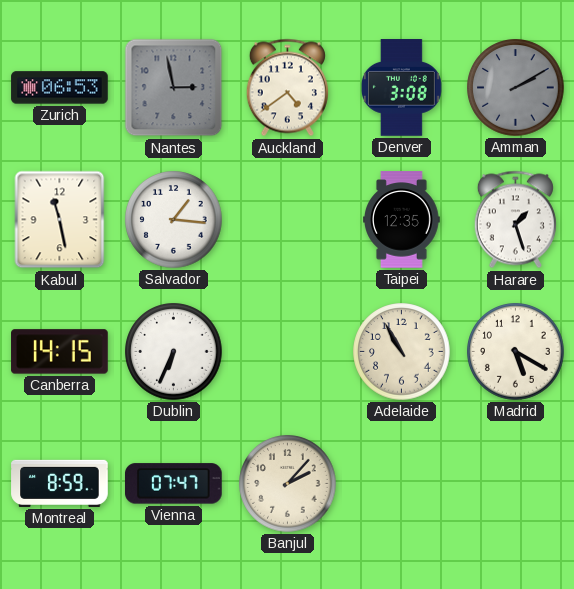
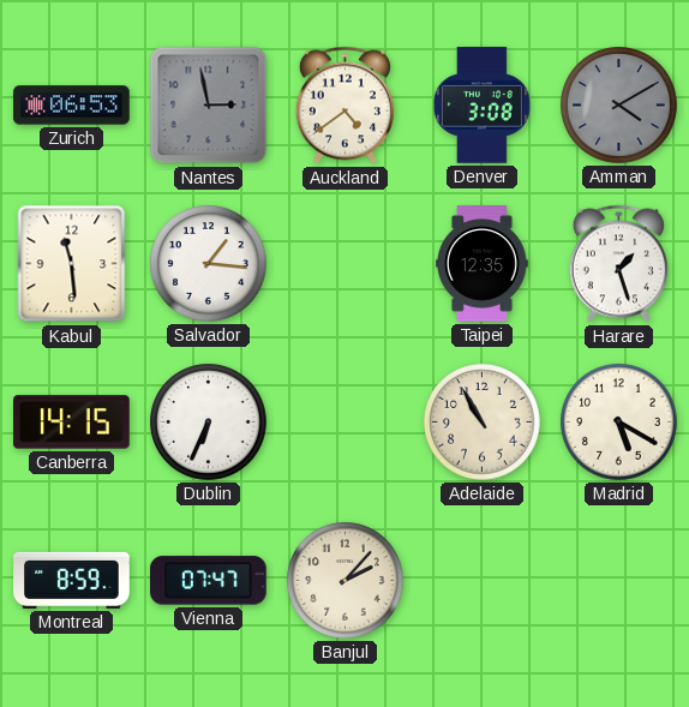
Amman: 2:10 -> 4:10 (619, 106)
Kabul: 11:28 -> 11:29 (72, 264)
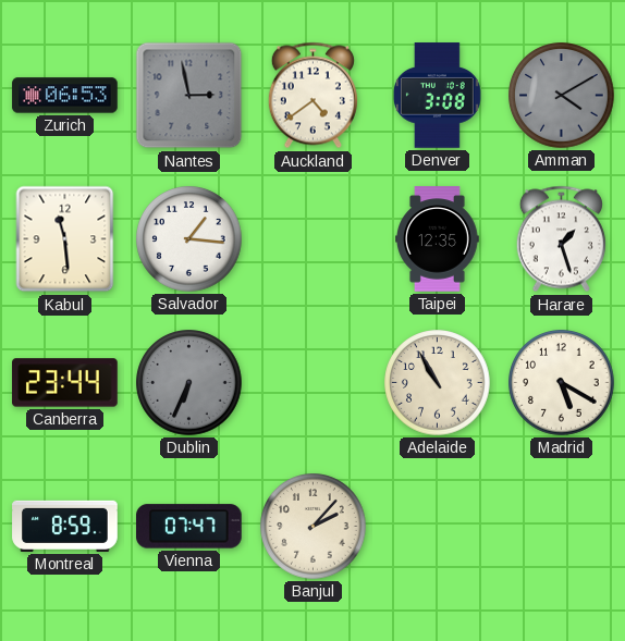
Canberra: 14:15 -> 23:44 (65, 383)
Dublin dial: white -> grey (189, 383)
